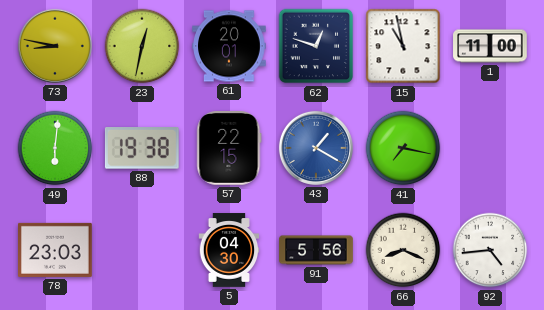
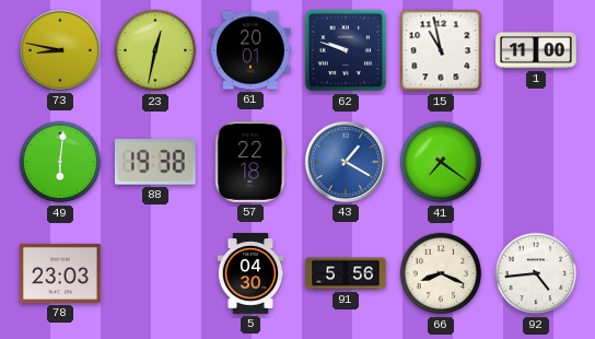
62: 12:48 -> 9:48 (346, 50)
57: 22:15 -> 22:18 (250, 163)
41: 7:17 -> 7:21 (441, 162)
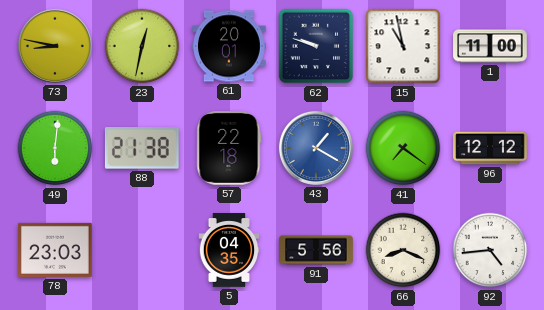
88: 19:38 -> 21:38 (142, 149)
96: none -> 12:12 (490, 148)
5: 04:30 -> 04:35 (229, 250)
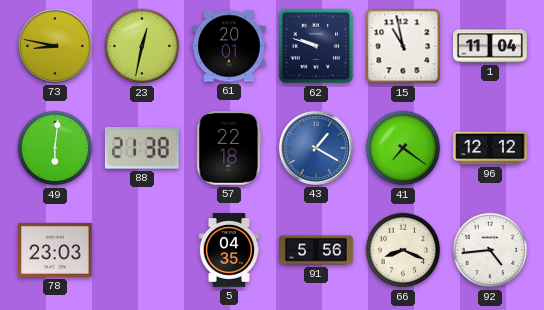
1: 11:00 -> 11:04 (490, 46)
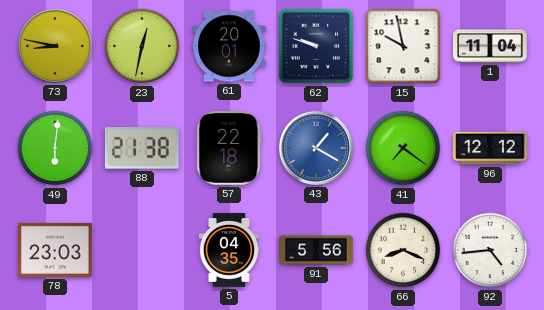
15: 10:58 -> 9:58 (403, 46)
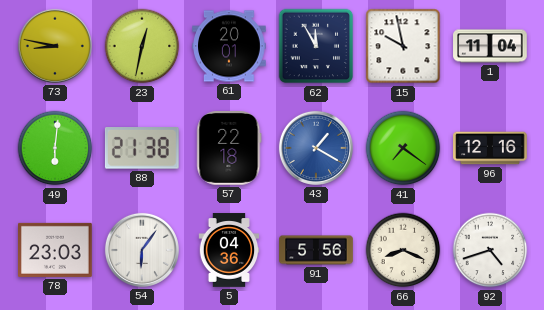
62: 9:48 -> 11:55 (316, 46)
96: 12:12 -> 12:16 (490, 148)
54: none -> 6:06 (142, 250)
5: 04:35 -> 04:36 (229, 250)
92: 4:44 -> 4:42 (490, 250)
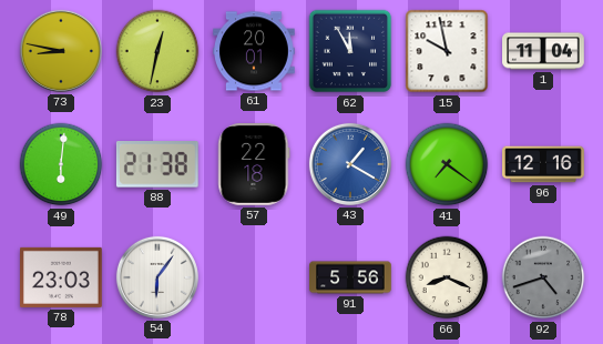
5: 04:36 -> none (229, 250)
92 dial: white -> grey (543, 277)
